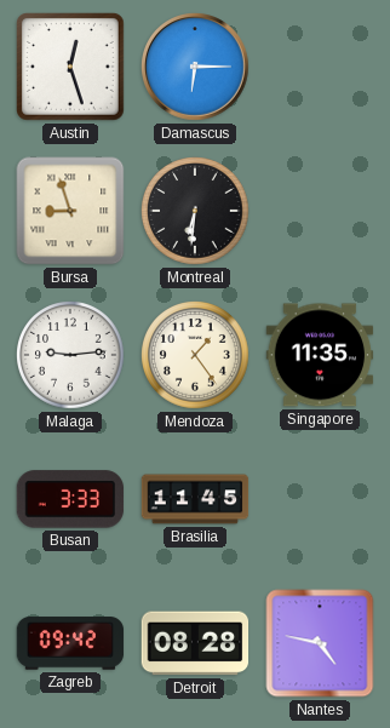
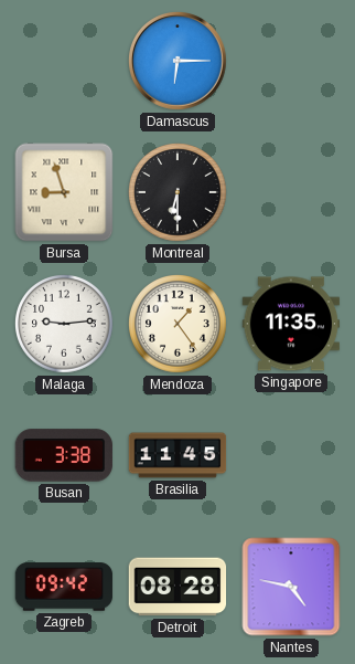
Austin: 12:27 -> none (71, 68)
Montreal: 6:31 -> 6:30 (179, 193)
Busan: 3:33 -> 3:38 (64, 455)
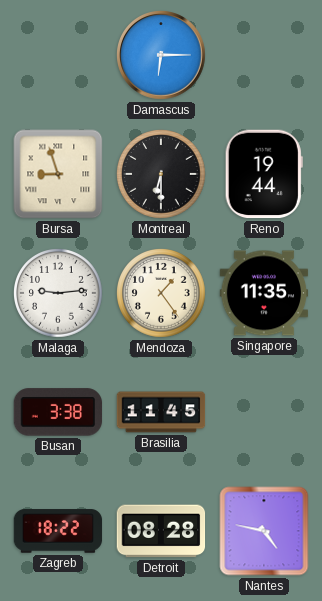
Reno: none -> 19:44 (264, 174)
Zagreb: 09:42 -> 18:22 (58, 531)
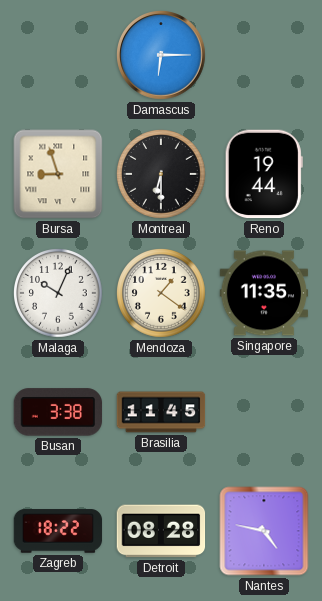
Malaga: 9:14 -> 10:04 (59, 294)
Mendoza: 1:24 -> 1:21 (162, 294)
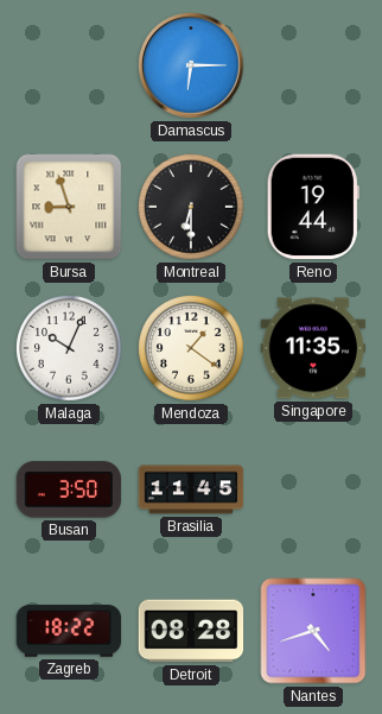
Busan: 3:38 -> 3:50 (69, 489)
Nantes: 4:47 -> 4:42 (313, 631)
